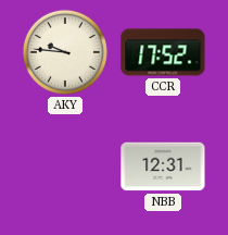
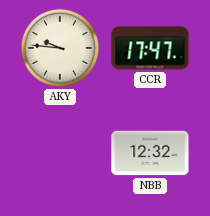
CCR: 17:52 -> 17:47 (150, 48)
NBB: 12:31 -> 12:32 (150, 153)
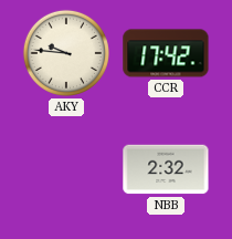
CCR: 17:47 -> 17:42 (166, 53)
NBB: 12:32 -> 2:32 (166, 169)
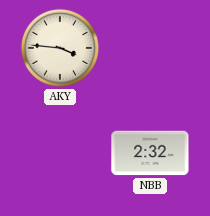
AKY: 9:46 -> 3:46 (60, 48)
CCR: 17:42 -> none (166, 53)
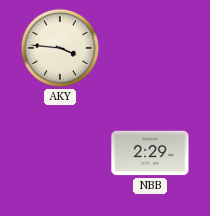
NBB: 2:32 -> 2:29 (150, 153)
